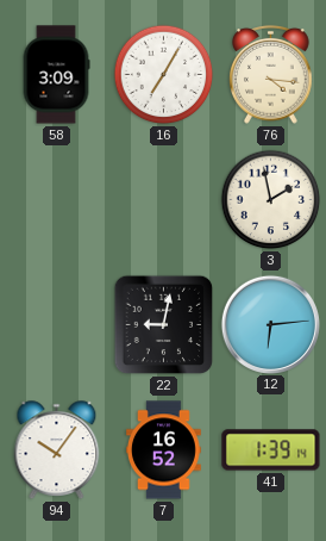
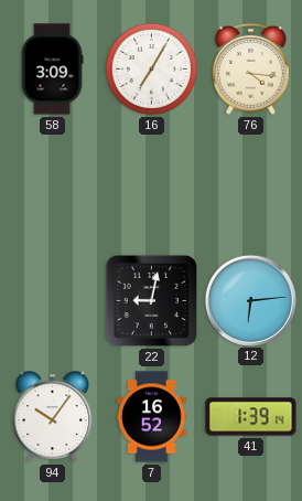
3: 1:58 -> none (271, 200)
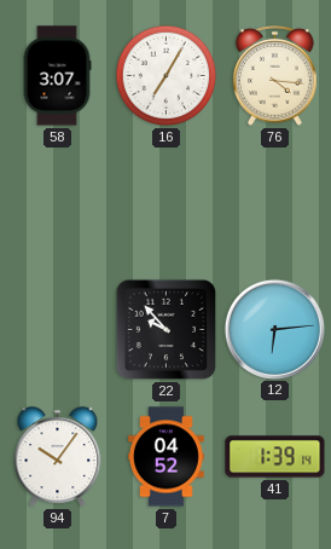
58: 3:09 -> 3:07 (57, 76)
22: 9:02 -> 9:53 (167, 330)
7: 16:52 -> 04:52 (167, 457)
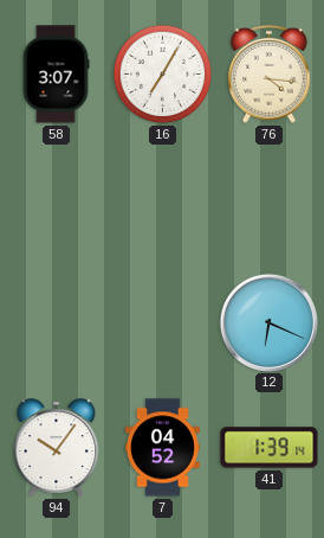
22: 9:53 -> none (167, 330)
12: 6:14 -> 6:19 (268, 322)
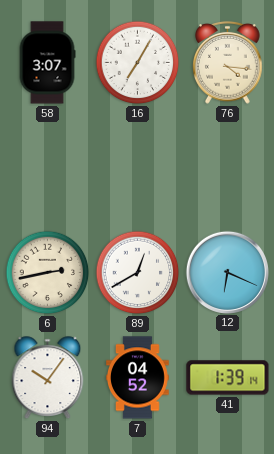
6: none -> 2:43 (48, 273)
89: none -> 12:40 (138, 273)
